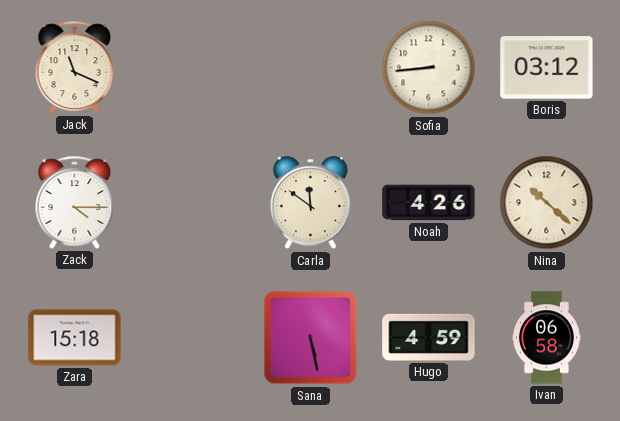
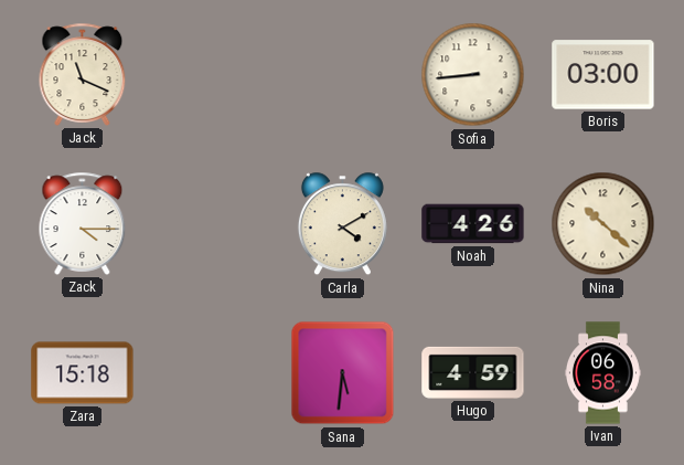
Boris: 03:12 -> 03:00 (603, 75)
Carla: 11:51 -> 4:10 (342, 224)
Sana: 5:28 -> 5:31 (343, 373)
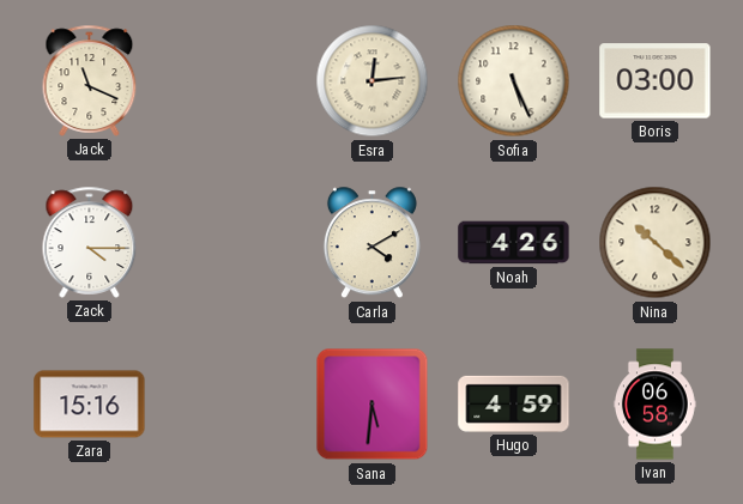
Esra: none -> 12:14 (373, 81)
Sofia: 8:44 -> 5:26 (514, 81)
Zara: 15:18 -> 15:16 (90, 405)
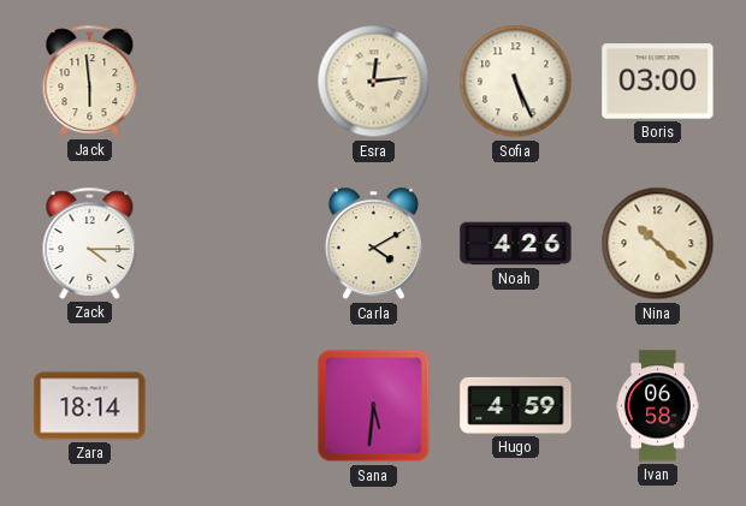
Jack: 11:19 -> 5:59 (90, 81)
Zara: 15:16 -> 18:14 (90, 406)
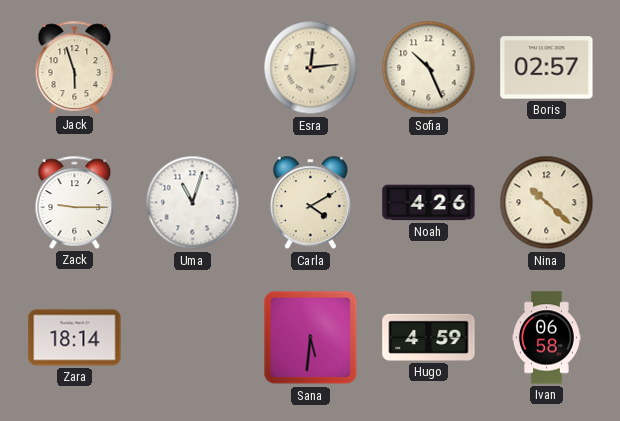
Jack: 5:59 -> 5:57 (75, 67)
Sofia: 5:26 -> 10:26 (429, 68)
Boris: 03:00 -> 02:57 (547, 68)
Zack: 4:15 -> 9:15 (75, 202)
Uma: none -> 11:03 (193, 203)
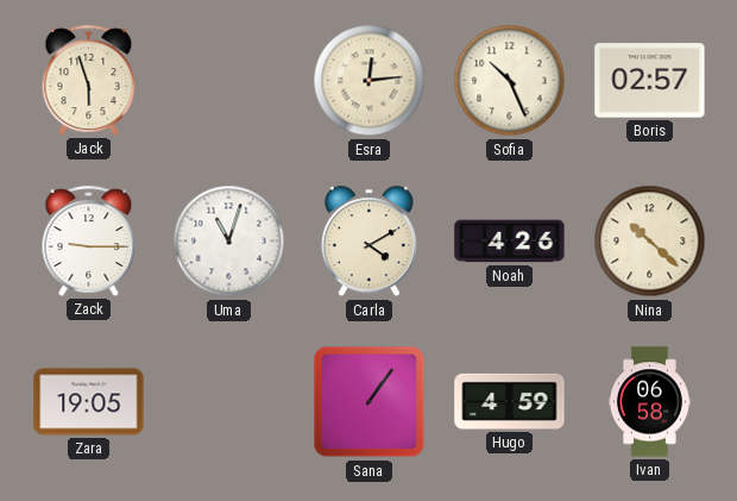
Zara: 18:14 -> 19:05 (89, 402)
Sana: 5:31 -> 1:06 (370, 402)
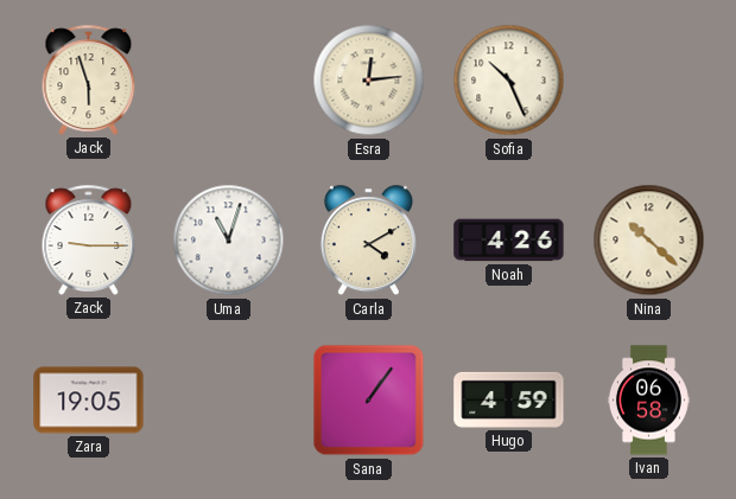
Boris: 02:57 -> none (650, 81)
